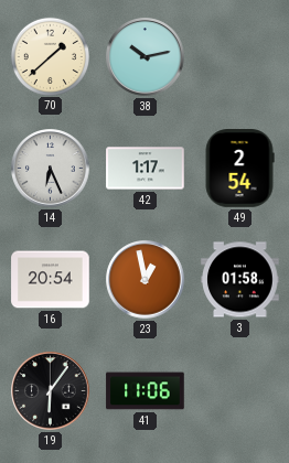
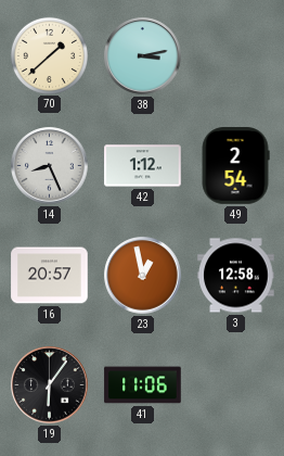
38: 10:13 -> 3:13 (143, 56)
14: 6:26 -> 8:26 (50, 166)
42: 1:17 -> 1:12 (143, 166)
16: 20:54 -> 20:57 (50, 276)
3: 01:58 -> 12:58 (236, 276)
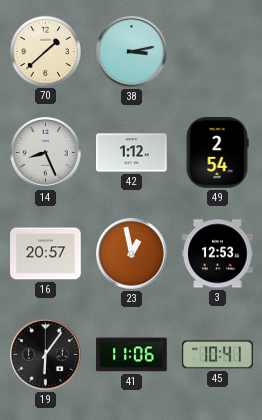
3: 12:58 -> 12:53 (218, 254)
45: none -> 10:41 (218, 355)
